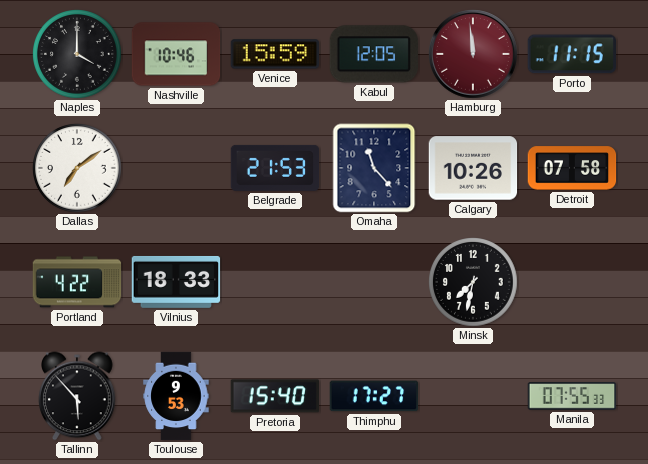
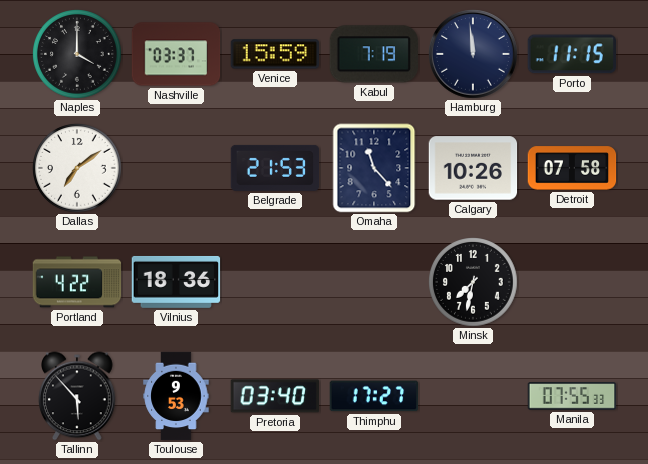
Nashville: 10:46 -> 03:37 (176, 54)
Kabul: 12:05 -> 7:19 (373, 54)
Hamburg dial: burgundy -> navy (474, 55)
Vilnius: 18:33 -> 18:36 (176, 282)
Pretoria: 15:40 -> 03:40 (274, 396)
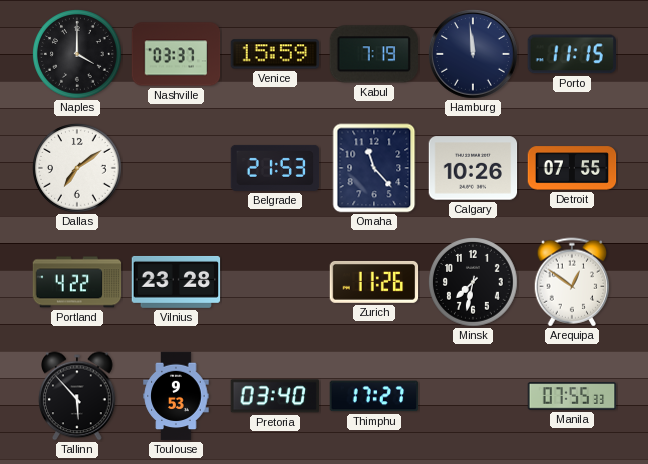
Detroit: 07:58 -> 07:55 (572, 168)
Vilnius: 18:36 -> 23:28 (176, 282)
Zurich: none -> 11:26 (374, 282)
Arequipa: none -> 12:51 (572, 282)
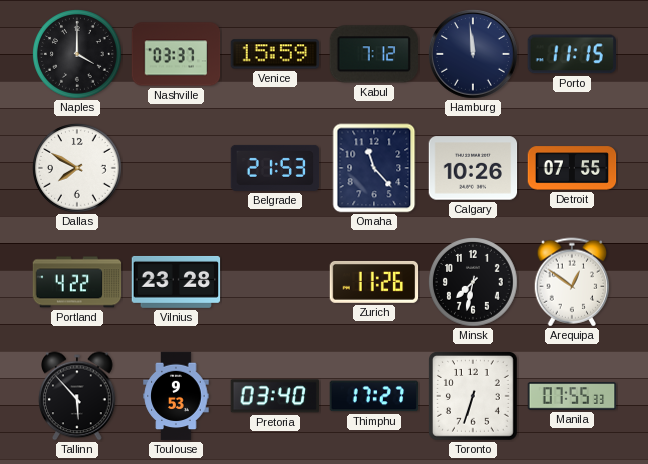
Kabul: 7:19 -> 7:12 (373, 54)
Dallas: 7:09 -> 7:50 (78, 169)
Toronto: none -> 6:33 (474, 397)
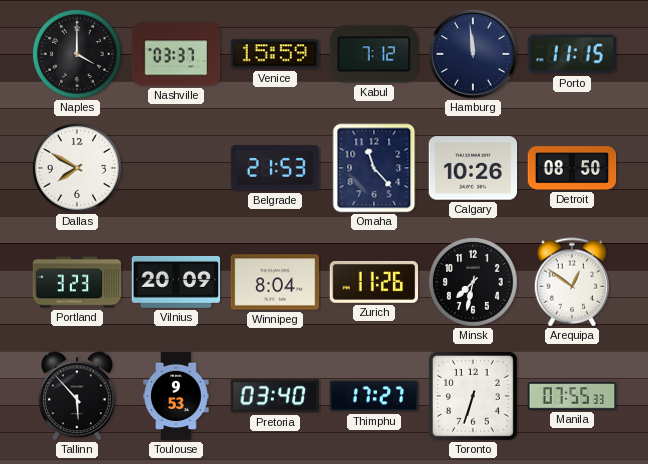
Detroit: 07:55 -> 08:50 (572, 168)
Portland: 4:22 -> 3:23 (77, 282)
Vilnius: 23:28 -> 20:09 (176, 282)
Winnipeg: none -> 8:04 (275, 282)
